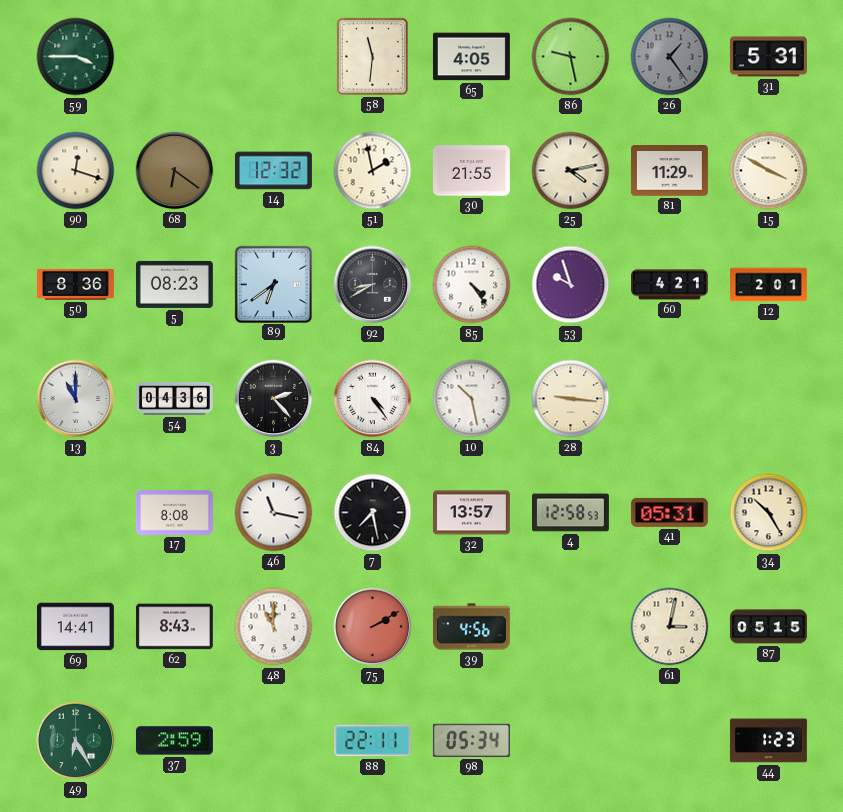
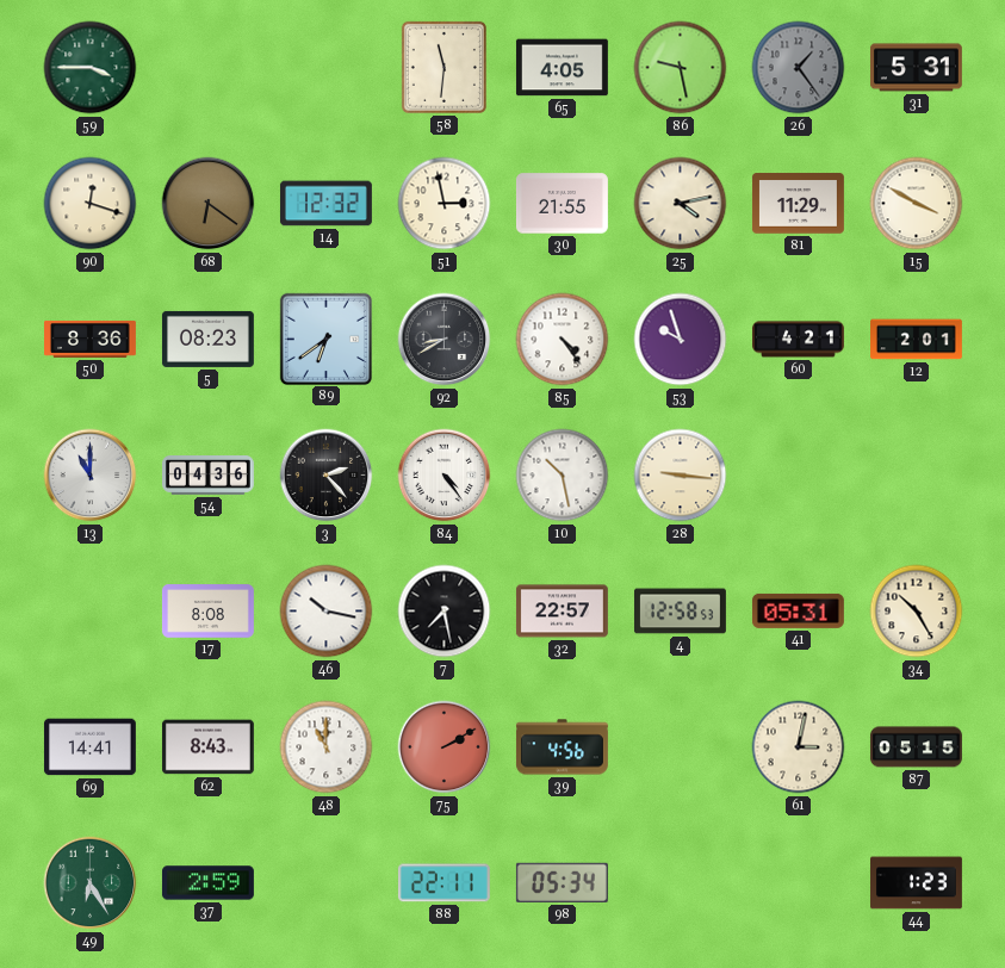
51: 1:58 -> 2:58 (445, 204)
46: 11:17 -> 10:17 (327, 612)
32: 13:57 -> 22:57 (562, 612)
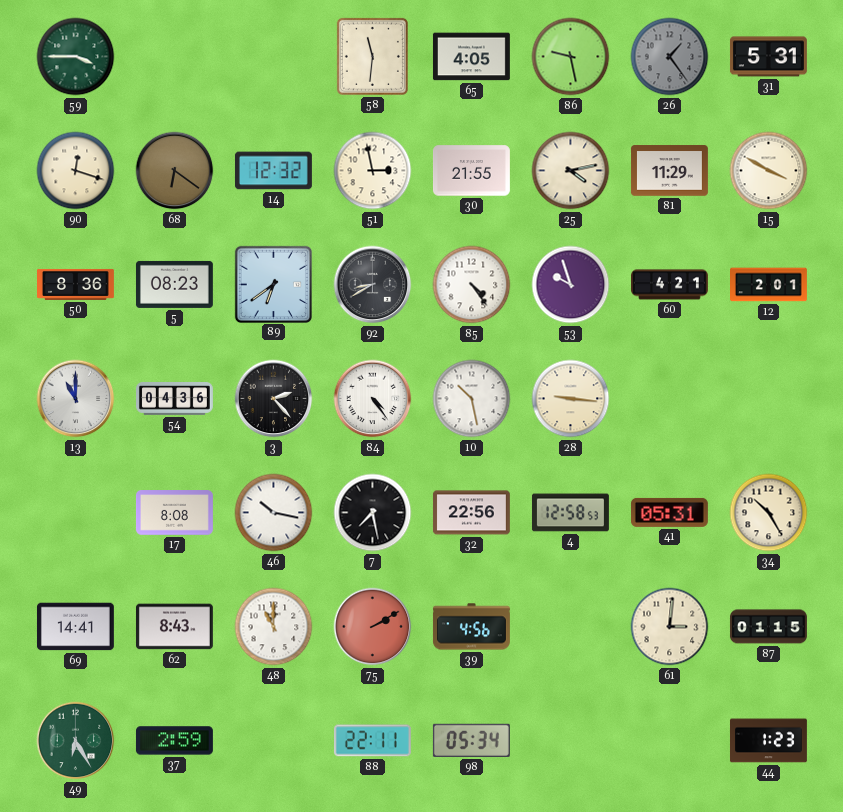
32: 22:57 -> 22:56 (471, 513)
61: 3:02 -> 3:01 (670, 627)
87: 05:15 -> 01:15 (768, 627)
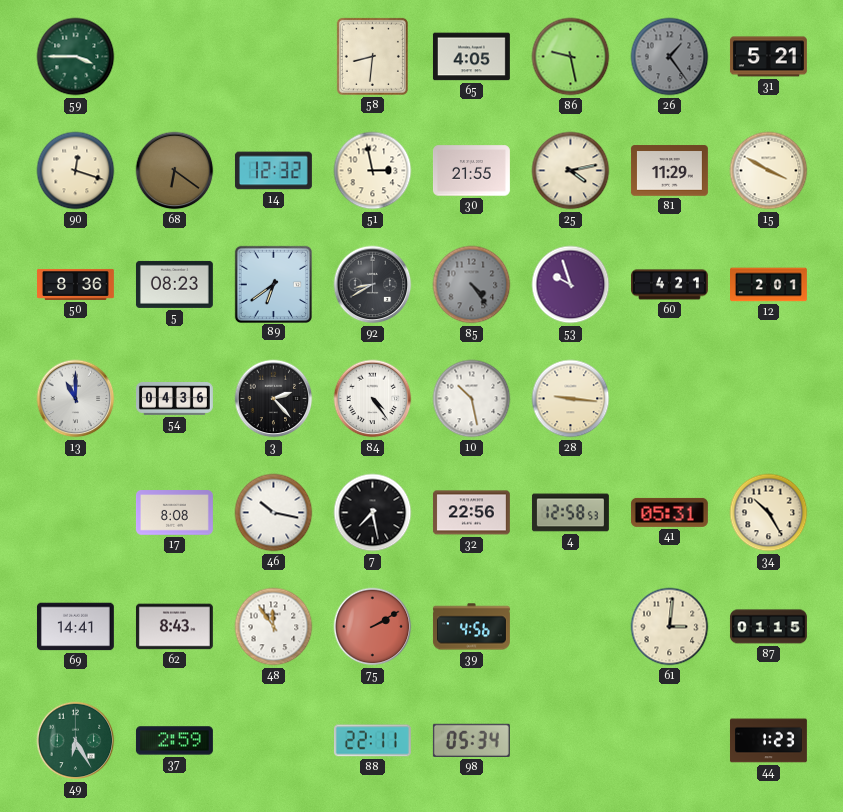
58: 11:31 -> 8:31 (372, 56)
31: 5:31 -> 5:21 (768, 57)
85 dial: white -> grey (472, 285)
48: 11:00 -> 11:54 (274, 627)
